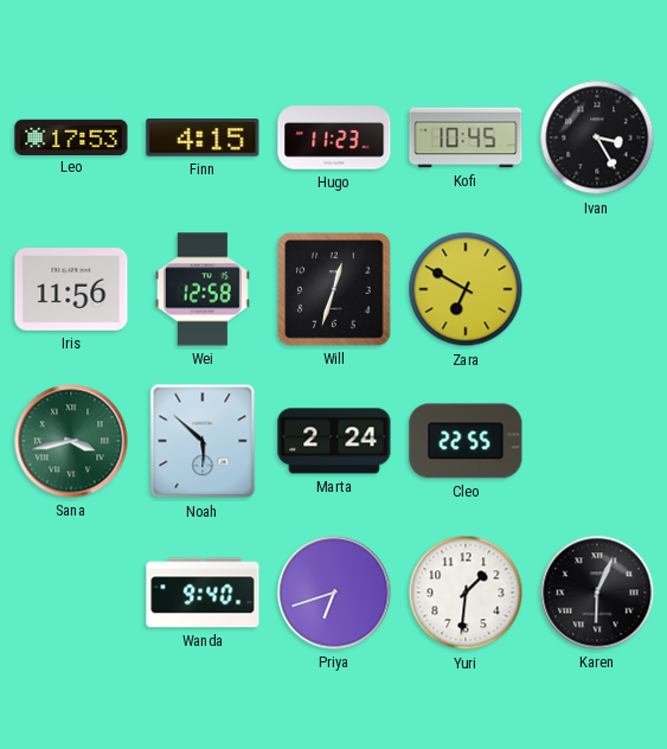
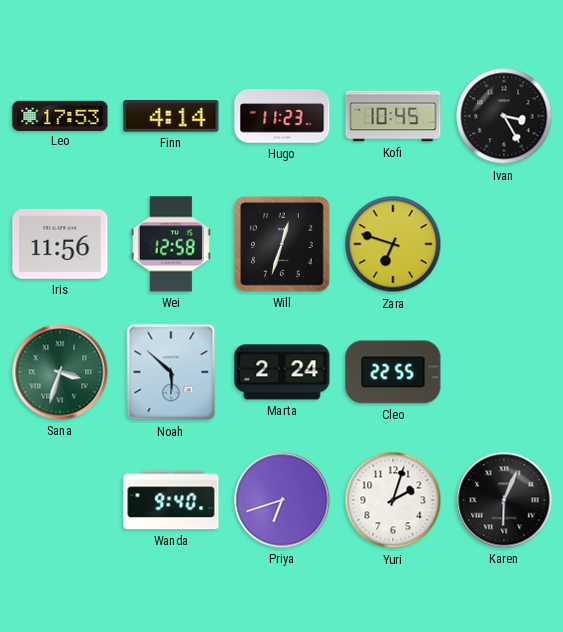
Finn: 4:15 -> 4:14 (171, 117)
Zara: 6:50 -> 6:48 (393, 244)
Sana: 3:43 -> 3:33 (60, 372)
Yuri: 1:31 -> 2:03 (393, 500)
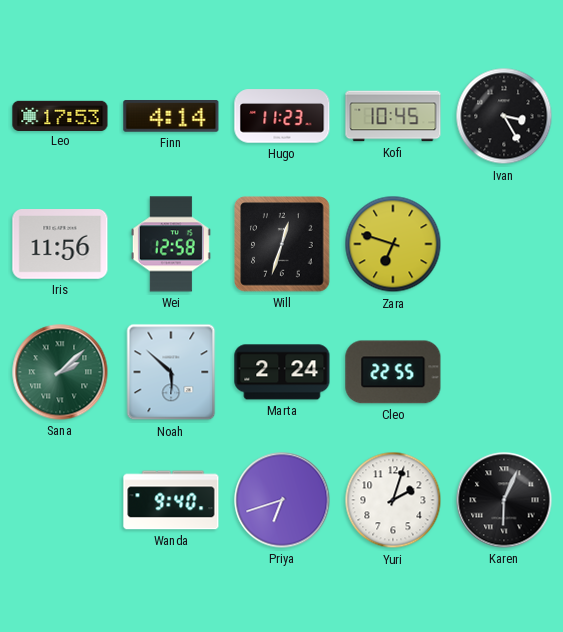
Sana: 3:33 -> 2:08 (60, 372)
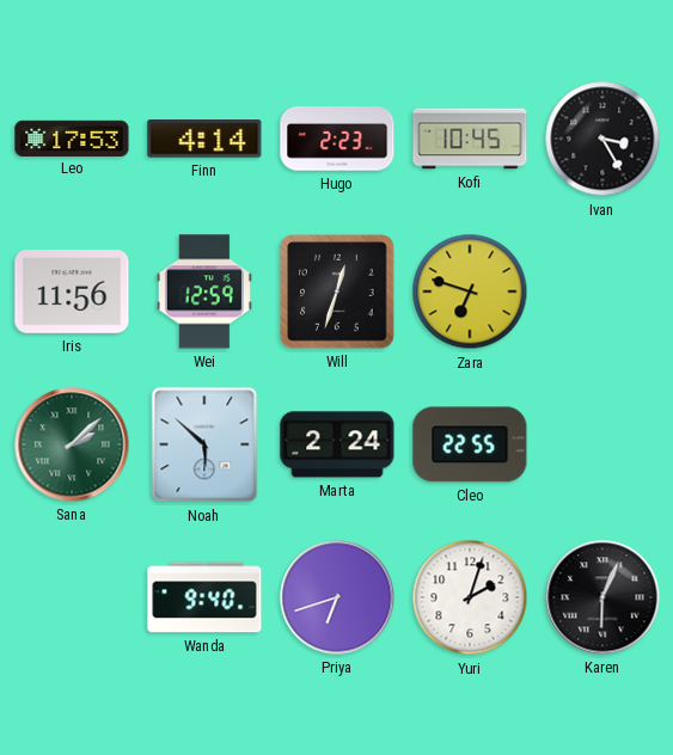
Hugo: 11:23 -> 2:23 (337, 139)
Wei: 12:58 -> 12:59 (204, 291)
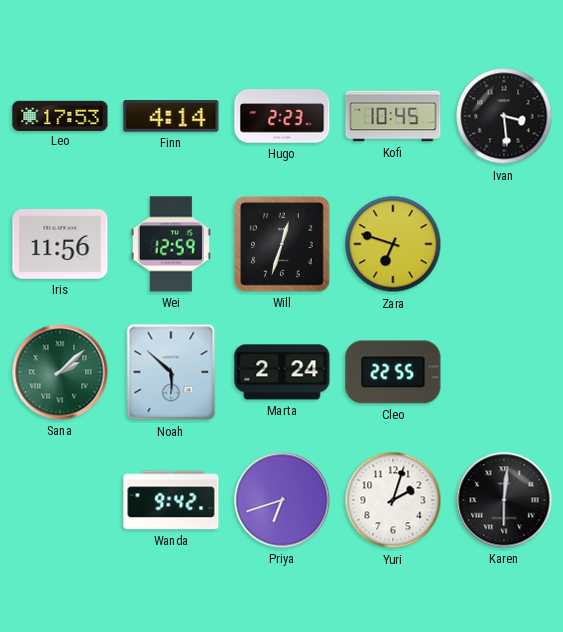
Ivan: 3:25 -> 3:29 (504, 116)
Wanda: 9:40 -> 9:42 (171, 500)
Karen: 6:04 -> 6:01 (504, 500)
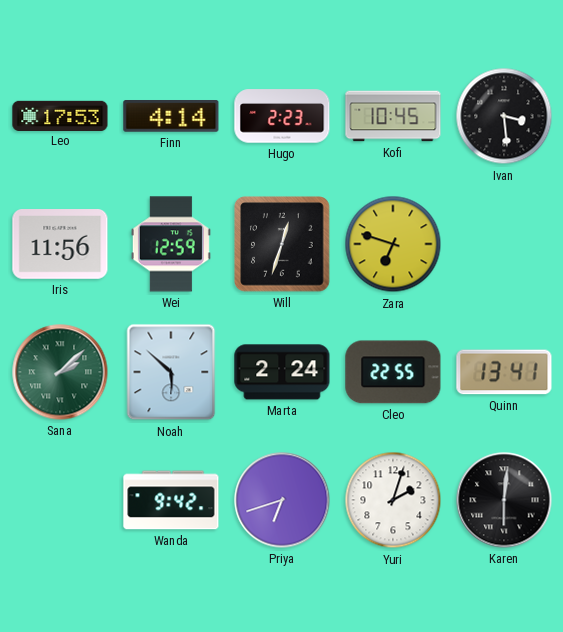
Quinn: none -> 13:41 (504, 372)
